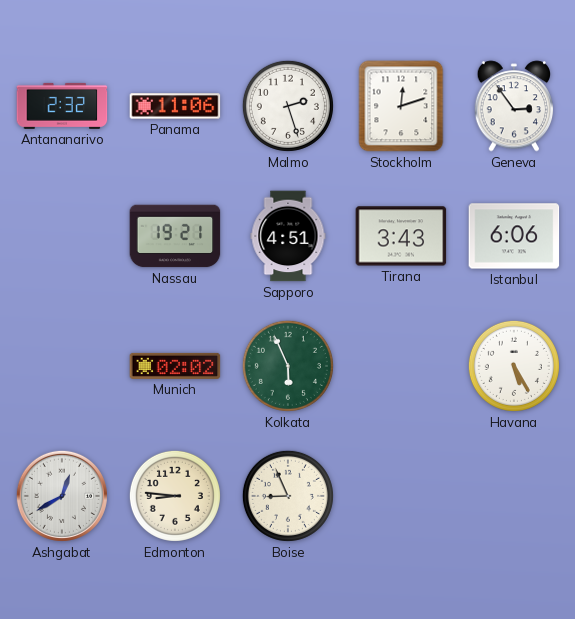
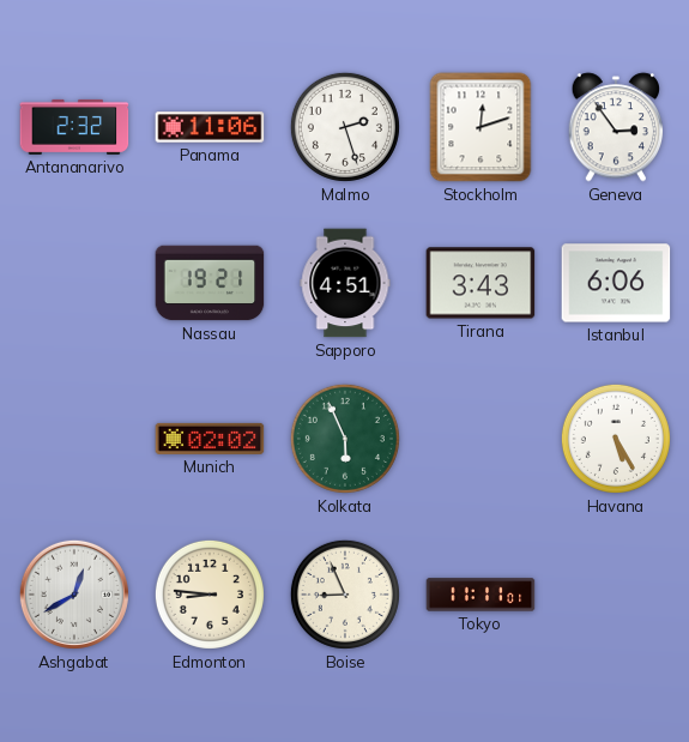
Tokyo: none -> 11:11 (481, 595)
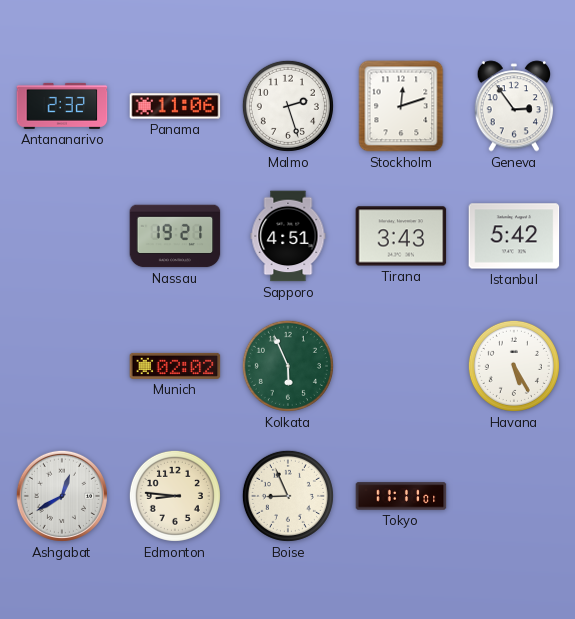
Istanbul: 6:06 -> 5:42 (514, 236)
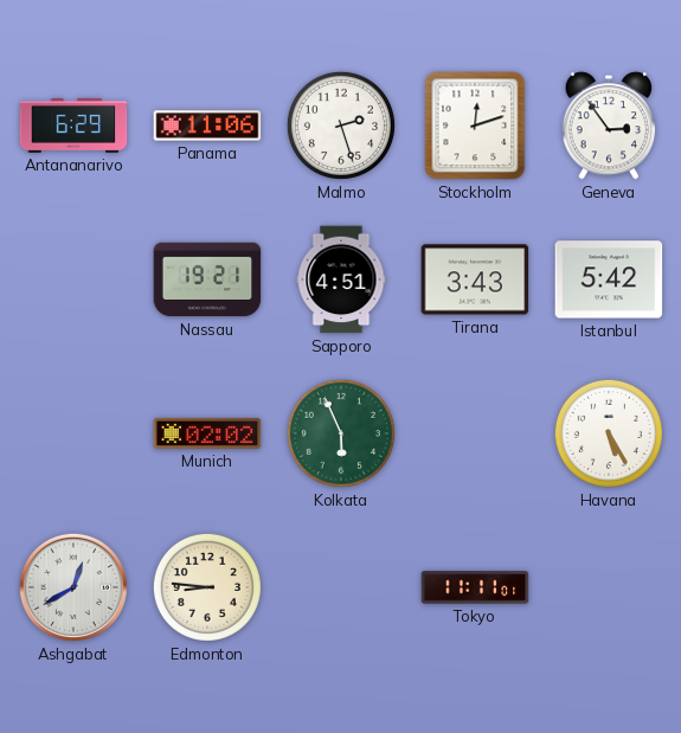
Antananarivo: 2:32 -> 6:29 (73, 126)
Boise: 8:56 -> none (288, 496)
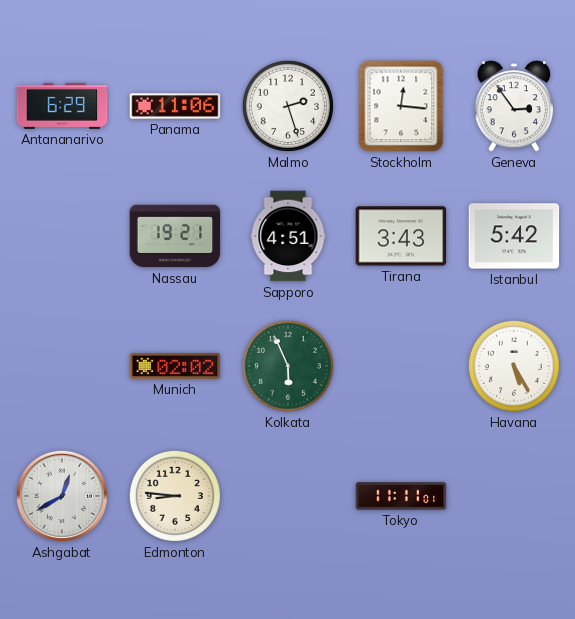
Stockholm: 12:12 -> 12:16 (401, 106)
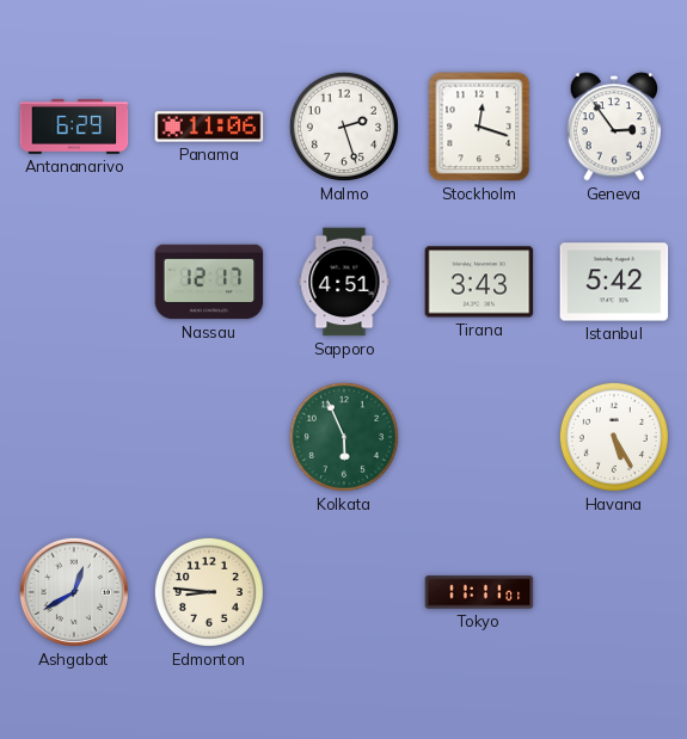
Stockholm: 12:16 -> 12:18 (479, 127)
Nassau: 19:21 -> 12:17 (209, 282)
Munich: 02:02 -> none (175, 366)
